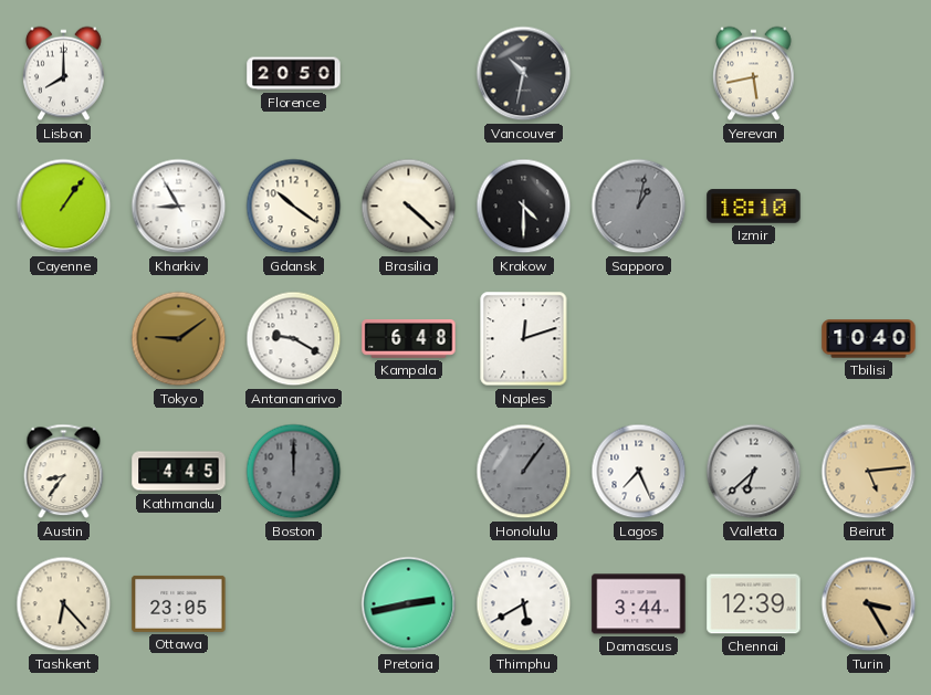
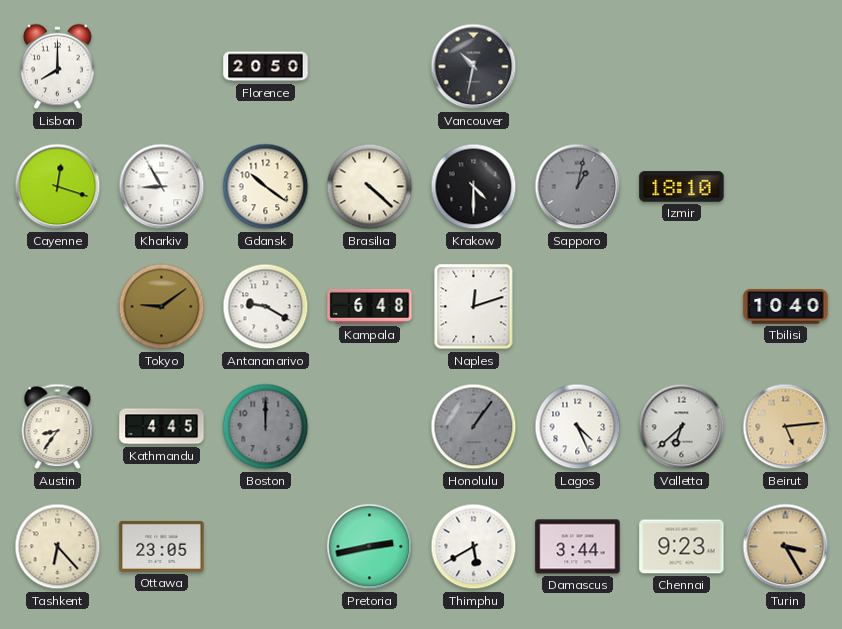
Yerevan: 5:43 -> none (754, 74)
Cayenne: 1:06 -> 12:18 (58, 187)
Lagos: 7:26 -> 4:26 (578, 427)
Chennai: 12:39 -> 9:23 (682, 547)
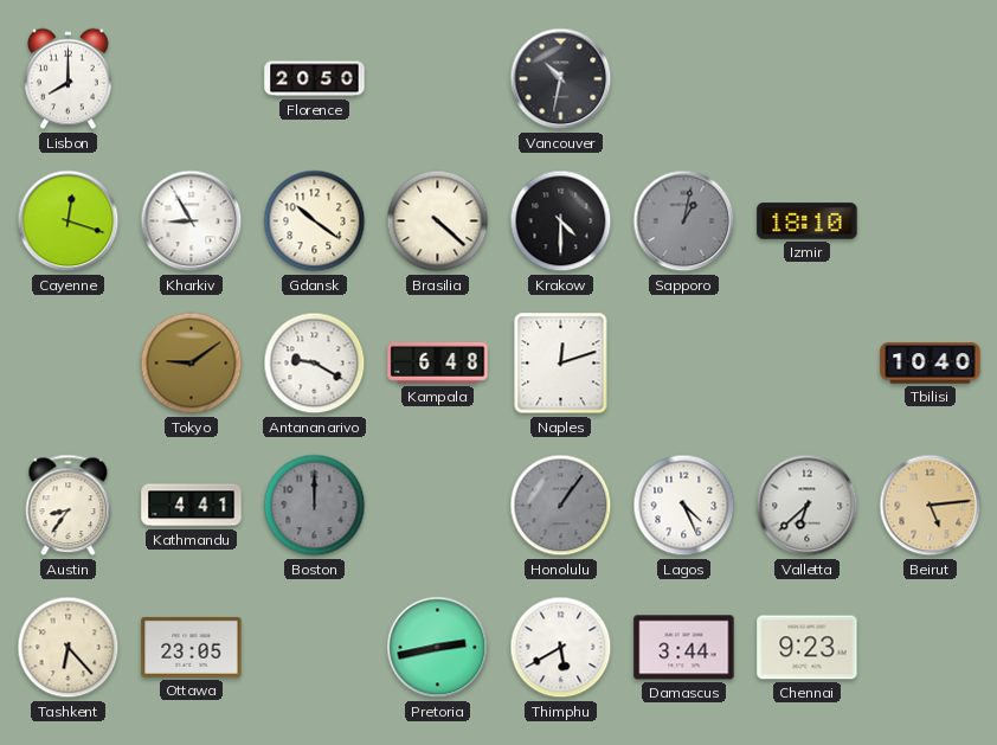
Kathmandu: 4:45 -> 4:41 (192, 506)
Turin: 3:25 -> none (786, 547)
